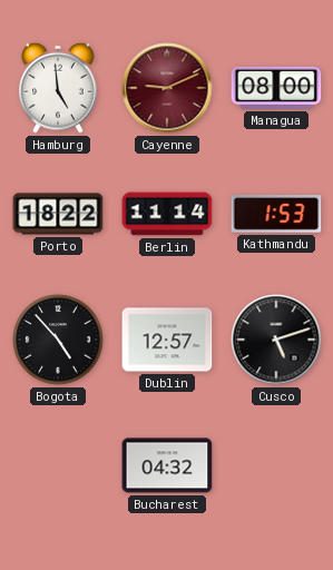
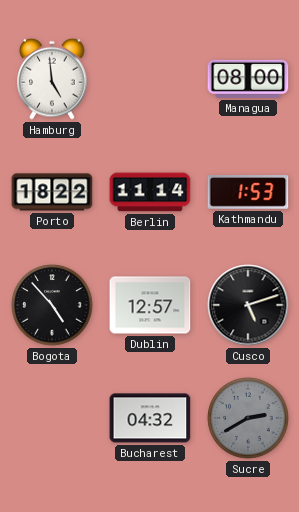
Cayenne: 9:11 -> none (167, 88)
Sucre: none -> 2:40 (248, 418)
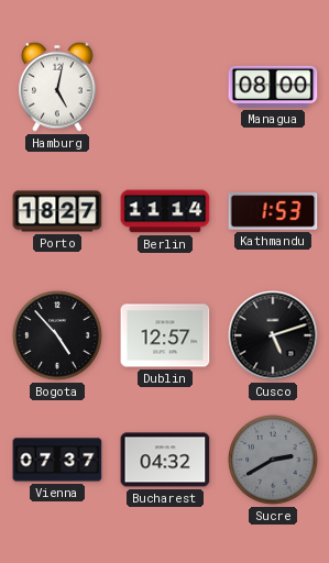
Hamburg: 4:59 -> 5:02 (57, 87)
Porto: 18:22 -> 18:27 (57, 211)
Vienna: none -> 07:37 (57, 460)
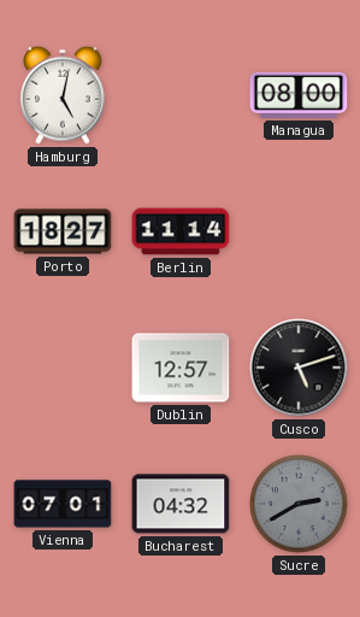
Kathmandu: 1:53 -> none (273, 211)
Bogota: 4:53 -> none (57, 335)
Vienna: 07:37 -> 07:01 (63, 504)
